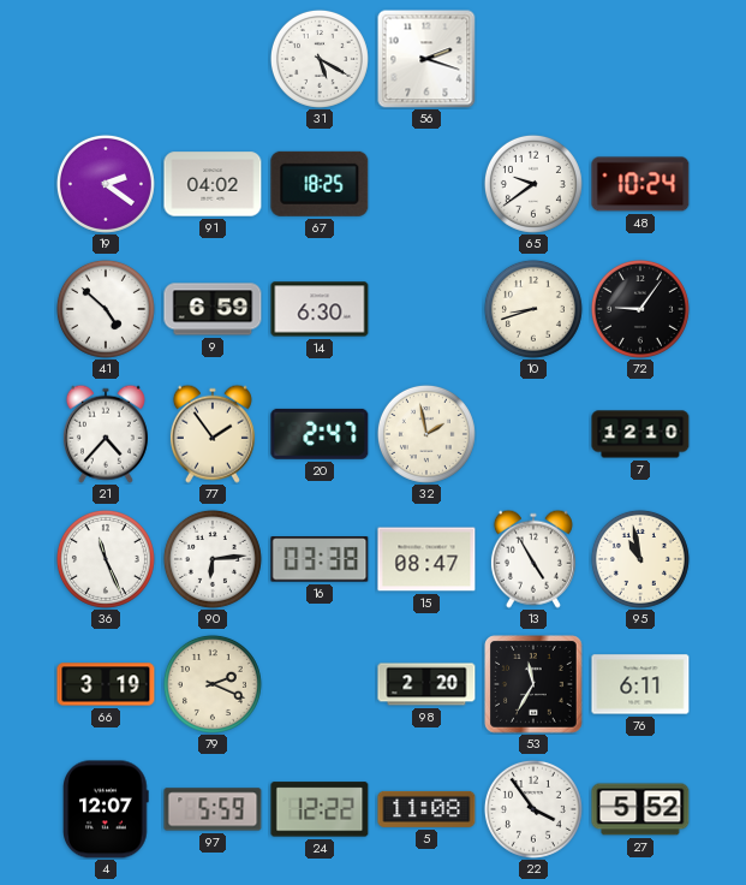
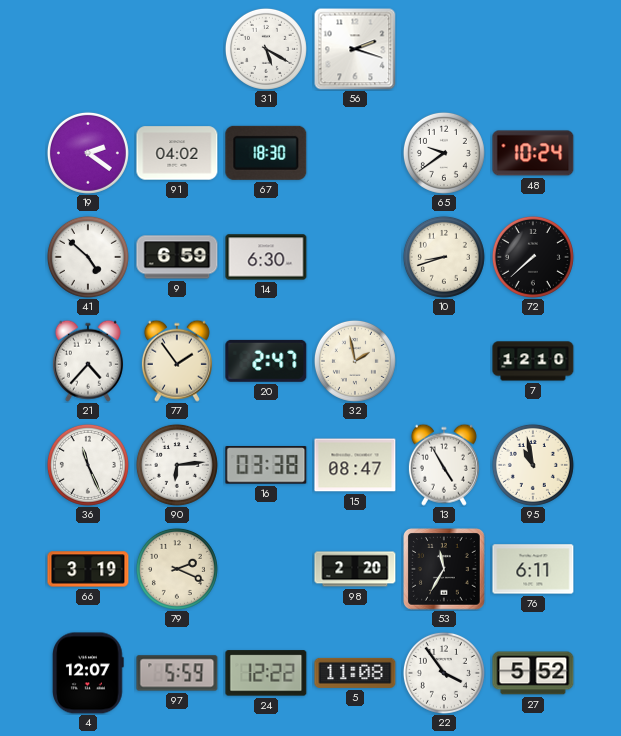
67: 18:25 -> 18:30 (266, 153)
72: 9:06 -> 7:38 (533, 257)
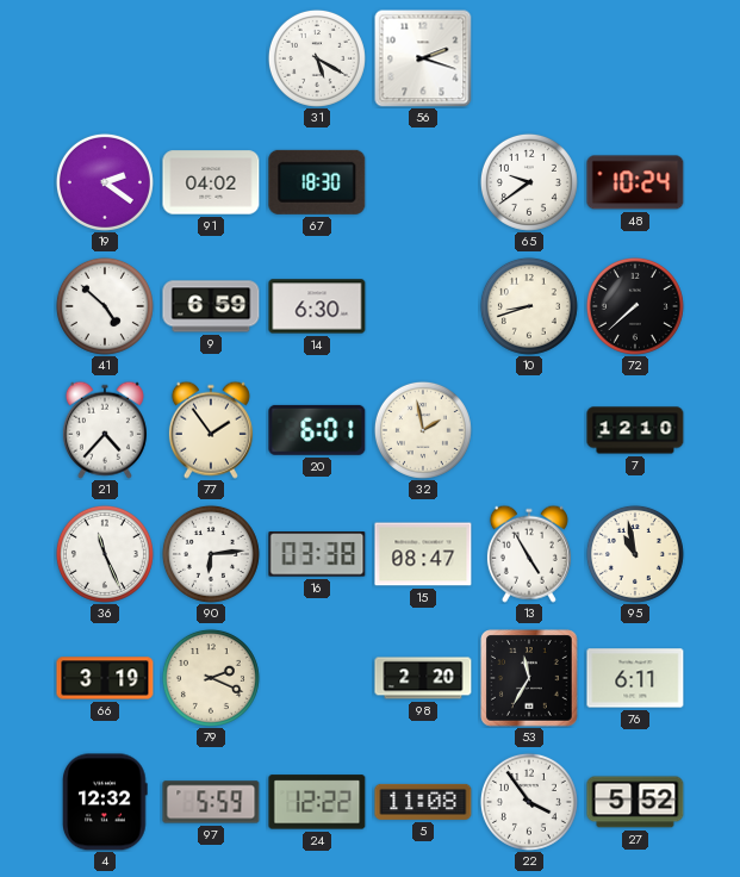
20: 2:47 -> 6:01 (317, 430)
4: 12:07 -> 12:32 (106, 802)
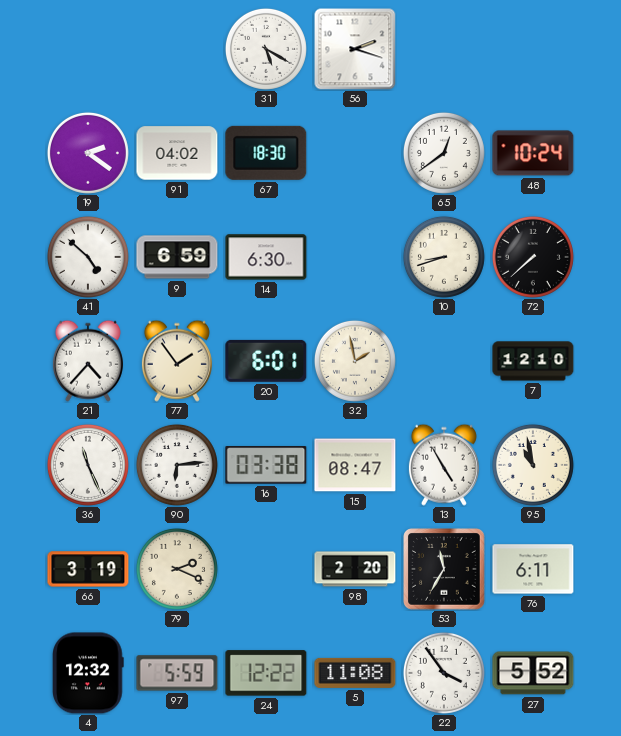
65: 9:39 -> 12:39 (444, 153)
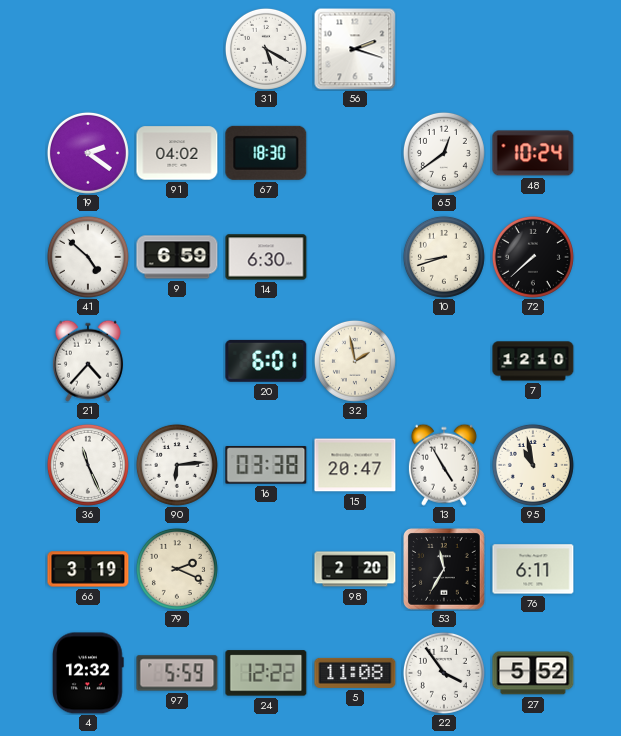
77: 1:54 -> none (177, 361)
15: 08:47 -> 20:47 (355, 465)
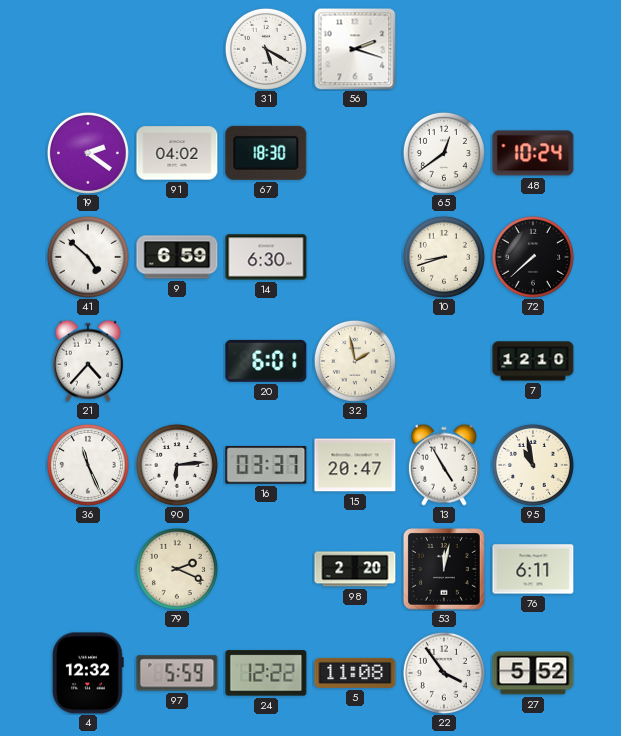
16: 03:38 -> 03:37 (266, 465)
66: 3:19 -> none (88, 569)
53: 11:35 -> 12:02 (444, 569)
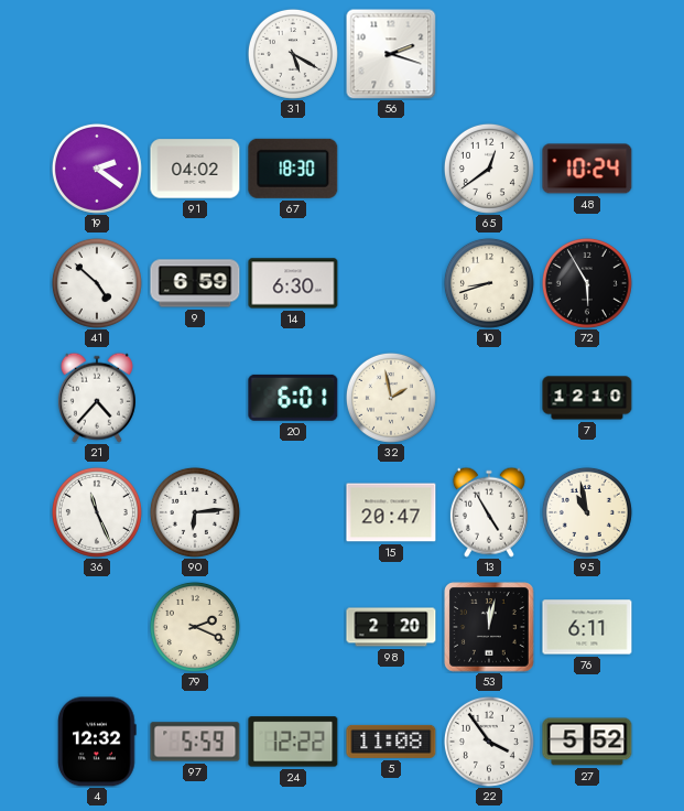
72: 7:38 -> 5:55 (587, 283)
16: 03:37 -> none (266, 465)
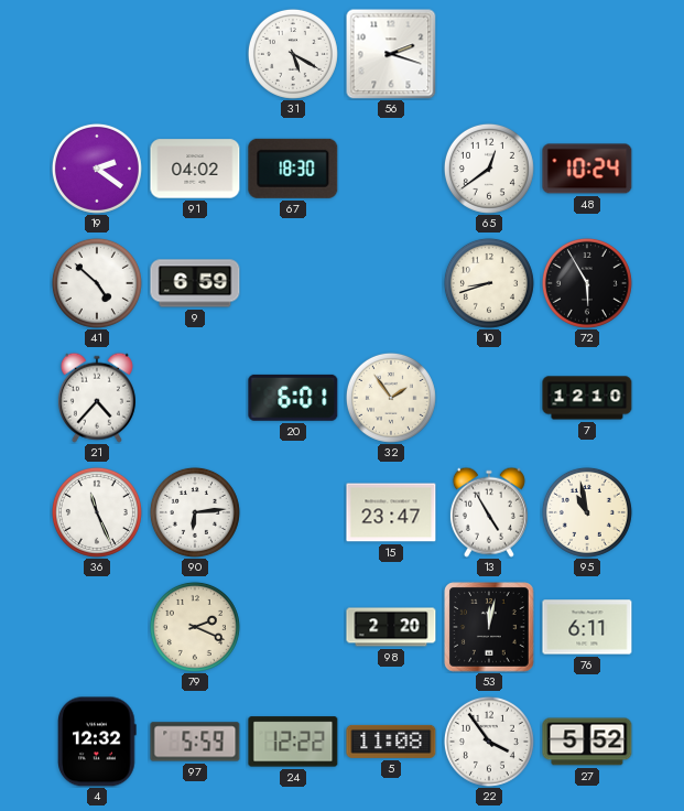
14: 6:30 -> none (293, 283)
32: 1:58 -> 1:54 (391, 398)
15: 20:47 -> 23:47 (391, 512)
